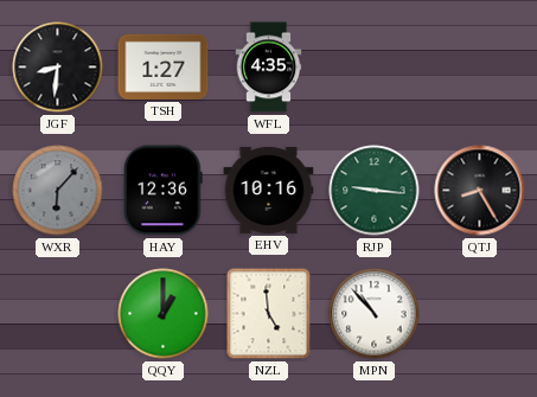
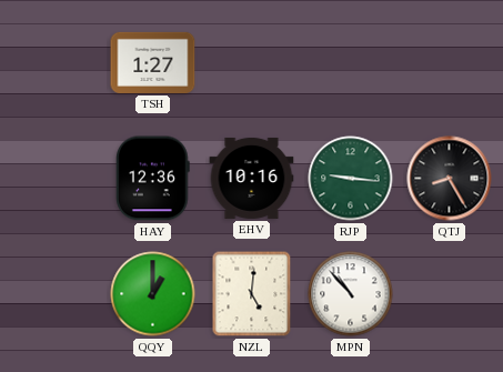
JGF: 8:31 -> none (58, 68)
WFL: 4:35 -> none (269, 68)
WXR: 6:07 -> none (58, 191)
NZL: 4:59 -> 5:01 (252, 294)
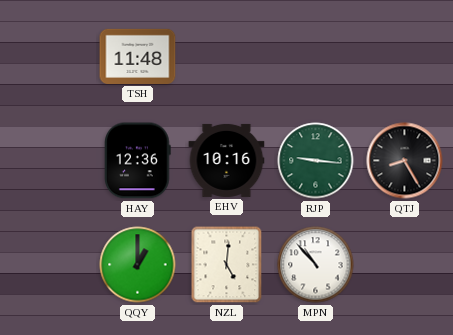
TSH: 1:27 -> 11:48 (138, 56)
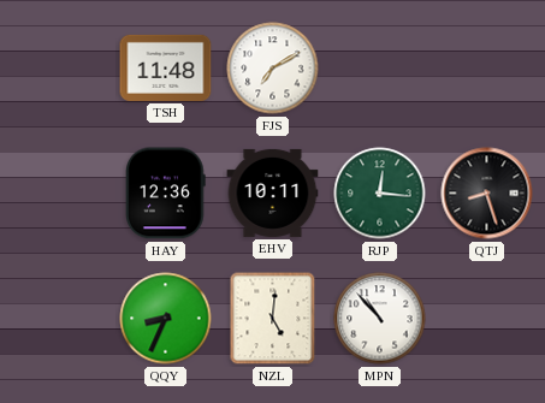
FJS: none -> 7:10 (273, 69)
EHV: 10:16 -> 10:11 (273, 192)
RJP: 9:16 -> 12:16 (380, 194)
QTJ: 8:25 -> 8:27 (487, 194)
QQY: 1:00 -> 8:34 (166, 319)
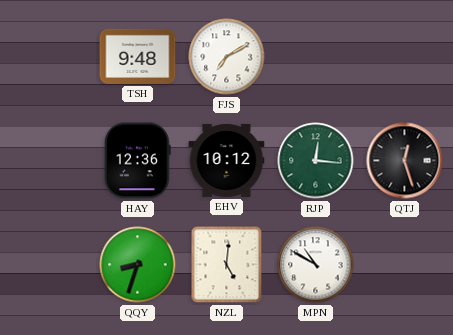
TSH: 11:48 -> 9:48 (138, 56)
EHV: 10:11 -> 10:12 (227, 160)
QTJ: 8:27 -> 12:27 (405, 161)
QQY: 8:34 -> 8:33 (138, 265)
MPN: 10:53 -> 10:50 (316, 265)
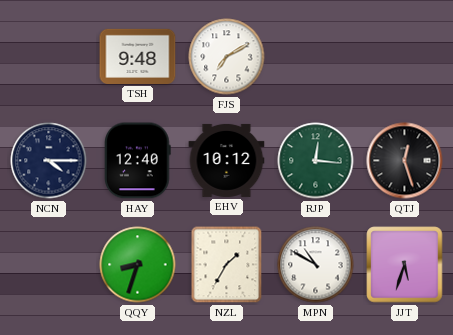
NCN: none -> 4:15 (49, 161)
HAY: 12:36 -> 12:40 (138, 161)
NZL: 5:01 -> 1:35 (227, 265)
JJT: none -> 5:33 (405, 265)
